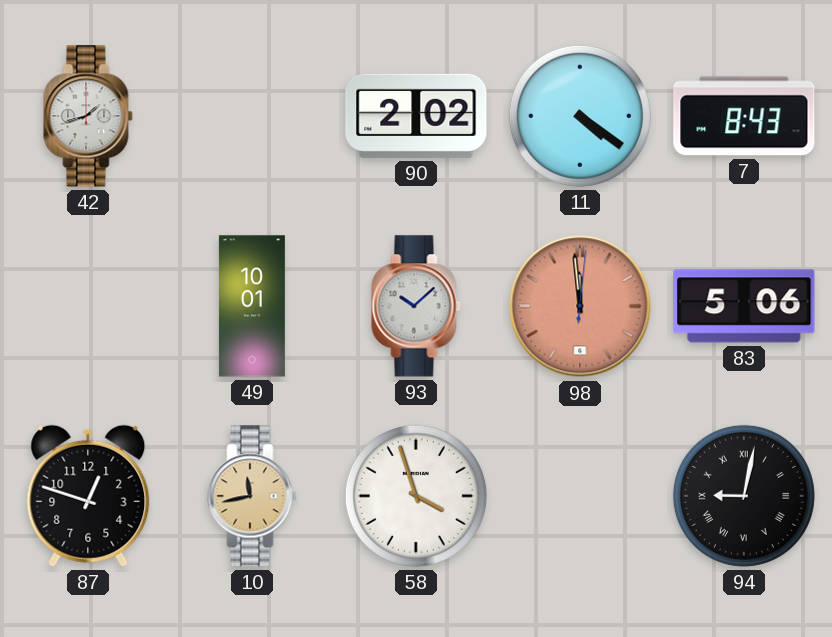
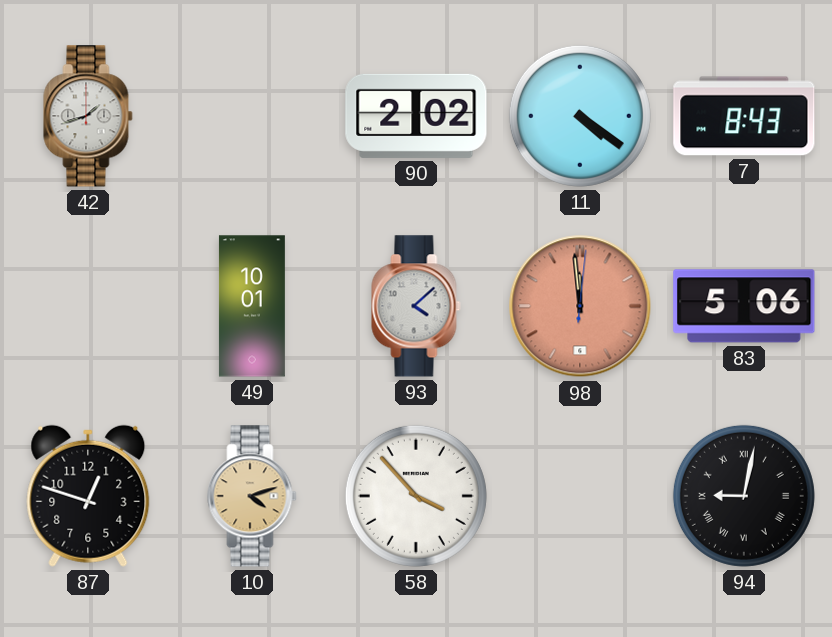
93: 10:08 -> 4:08 (416, 306)
10: 11:43 -> 4:12 (252, 496)
58: 3:57 -> 3:53 (416, 496)
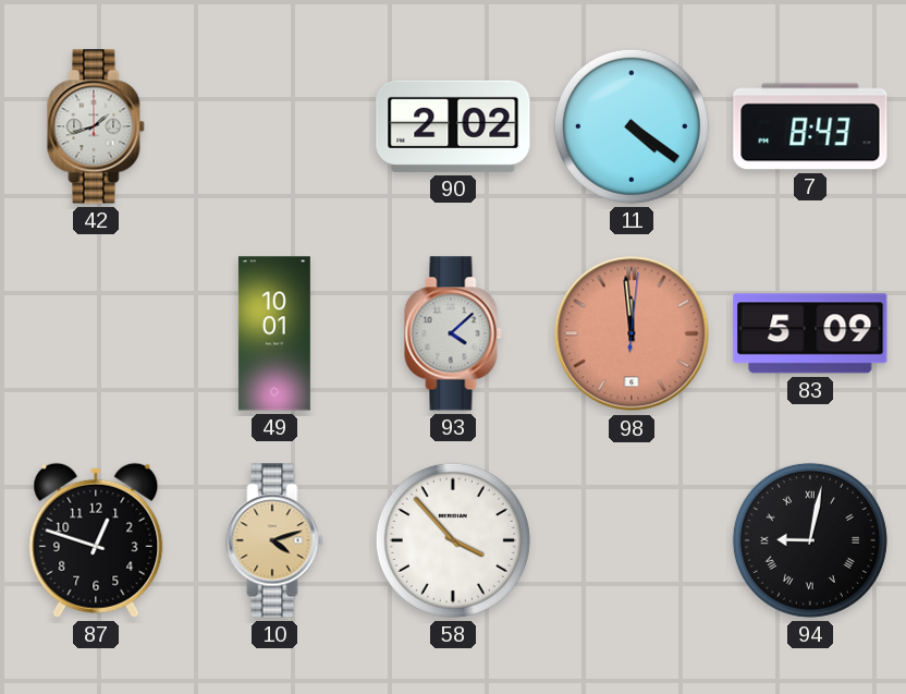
83: 5:06 -> 5:09 (810, 333)
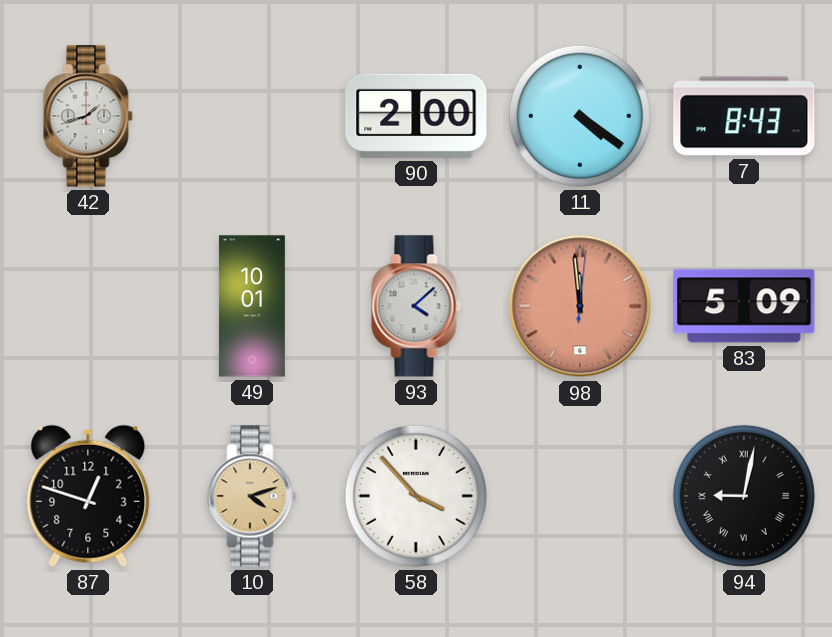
90: 2:02 -> 2:00 (416, 116)
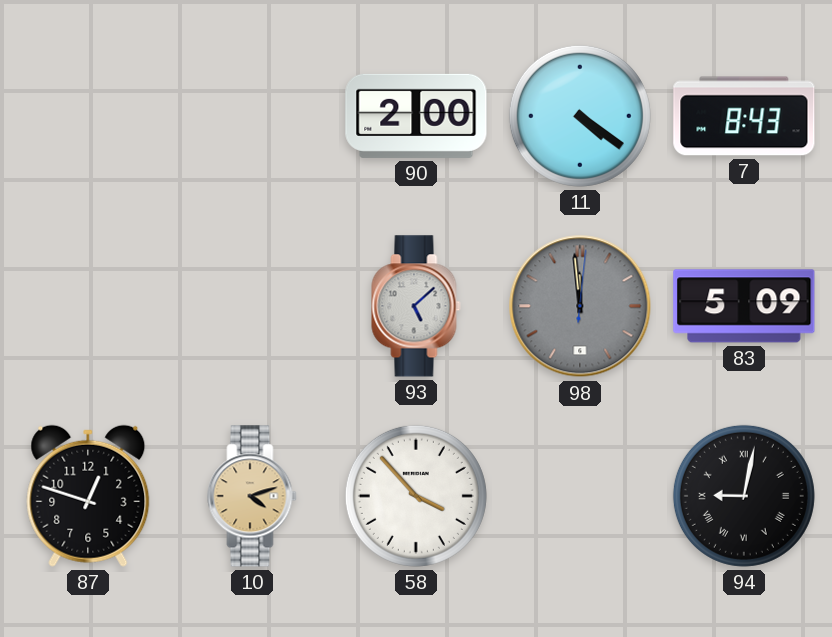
42: 1:42 -> none (88, 116)
49: 10:01 -> none (252, 306)
93: 4:08 -> 5:08 (416, 306)
98 dial: salmon -> grey (580, 306)
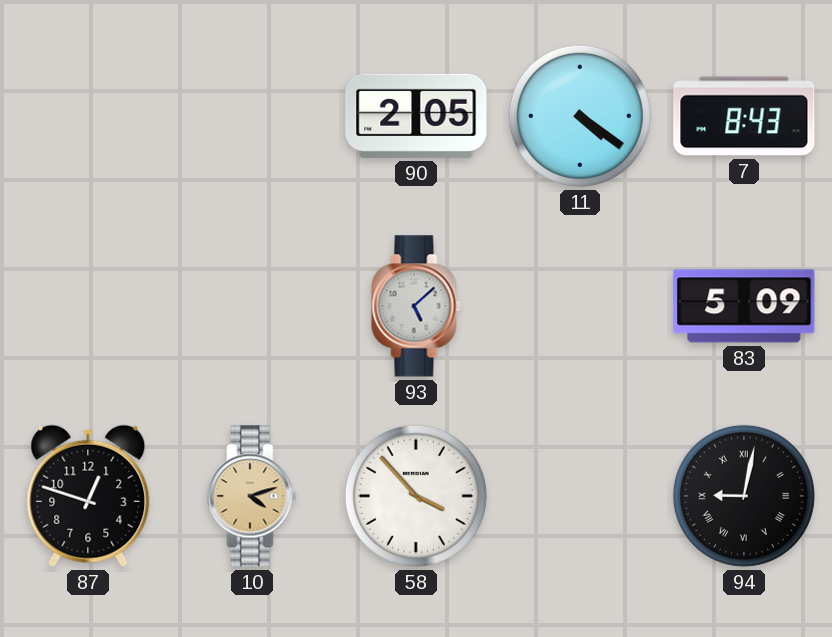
90: 2:00 -> 2:05 (416, 116)
98: 11:59 -> none (580, 306)
